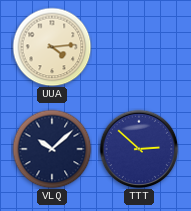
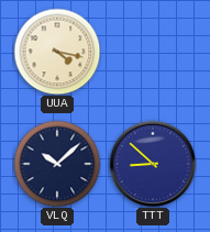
UUA: 4:14 -> 4:17 (57, 52)
TTT: 2:52 -> 8:52 (153, 164)
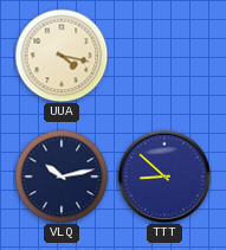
VLQ: 10:08 -> 10:13 (62, 177)
